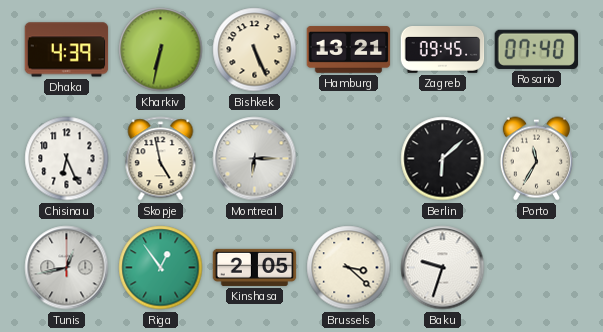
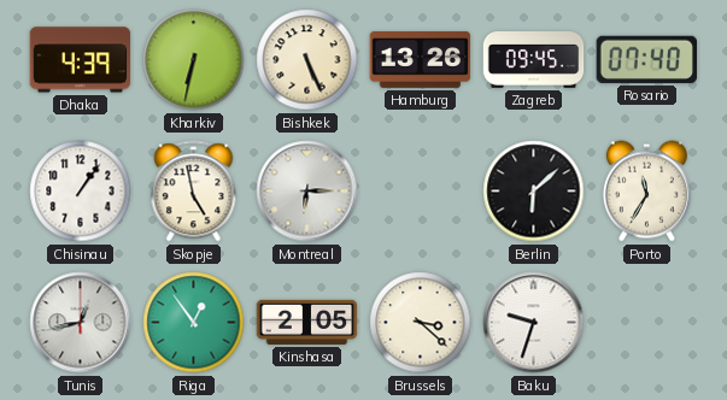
Hamburg: 13:21 -> 13:26 (421, 60)
Chisinau: 6:26 -> 1:06 (81, 192)
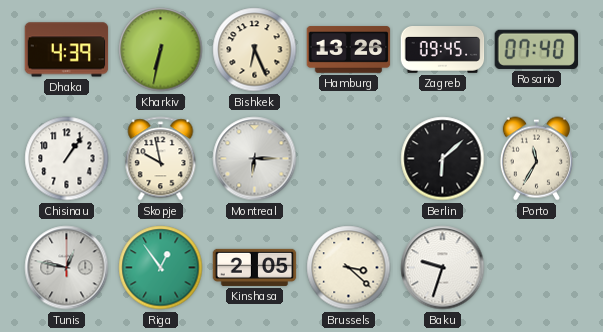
Bishkek: 5:26 -> 6:26 (255, 50)
Skopje: 4:58 -> 9:58 (161, 159)
Tunis: 12:43 -> 12:47 (67, 268)
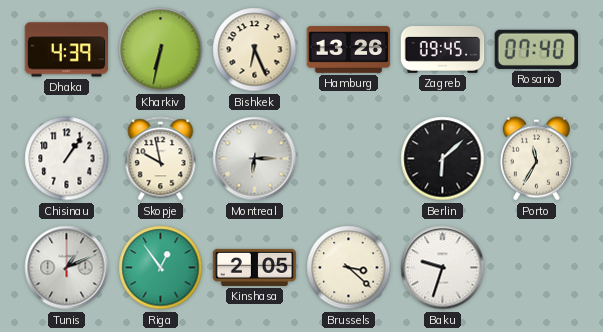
Tunis: 12:47 -> 1:11 (67, 268)
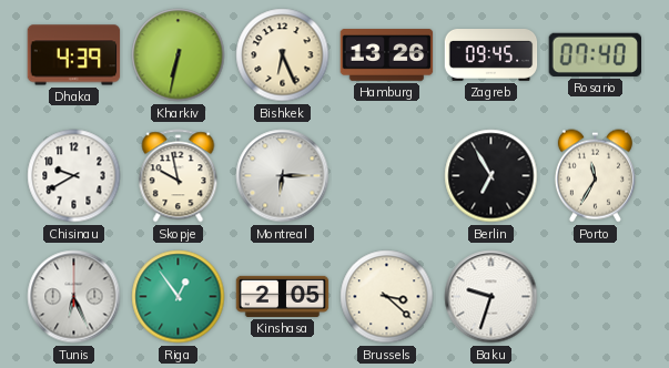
Chisinau: 1:06 -> 9:40 (74, 176)
Berlin: 6:08 -> 6:55 (491, 176)
Tunis: 1:11 -> 6:26 (74, 297)
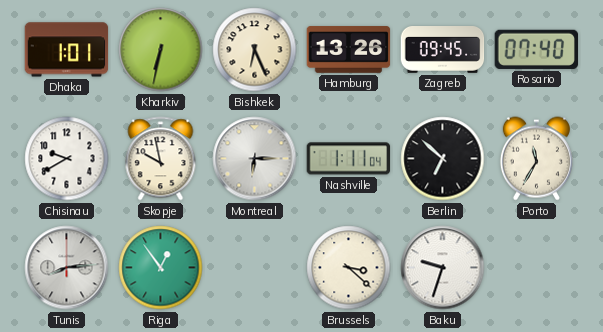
Dhaka: 4:39 -> 1:01 (67, 50)
Nashville: none -> 1:11 (349, 159)
Berlin: 6:55 -> 6:52 (443, 159)
Tunis: 6:26 -> 8:14 (67, 268)
Kinshasa: 2:05 -> none (283, 296)
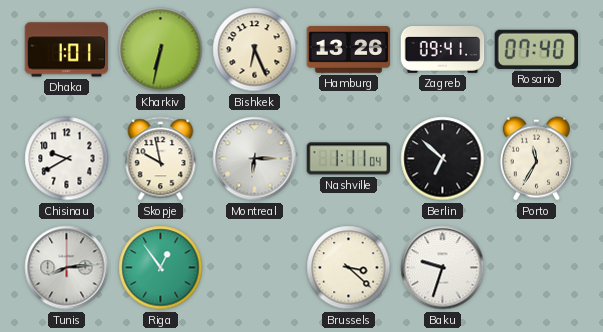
Zagreb: 09:45 -> 09:41 (443, 50)
